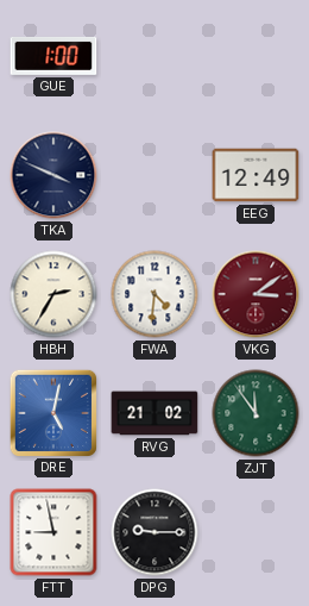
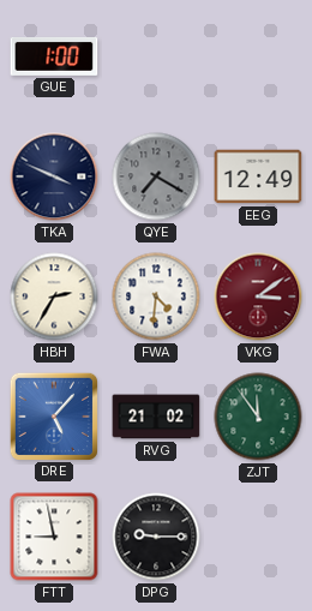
QYE: none -> 7:20 (156, 176)
DRE: 5:02 -> 5:07 (53, 415)
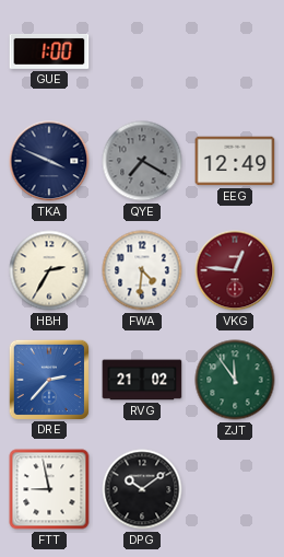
VKG: 3:09 -> 12:46 (235, 270)
DRE: 5:07 -> 2:37 (48, 379)
DPG: 9:15 -> 10:09 (142, 489)
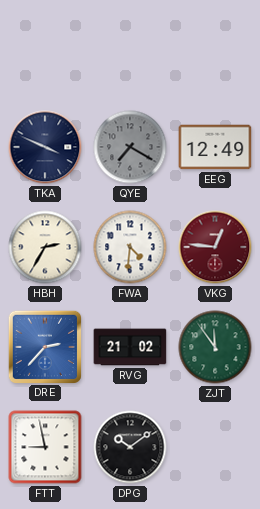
GUE: 1:00 -> none (49, 51)
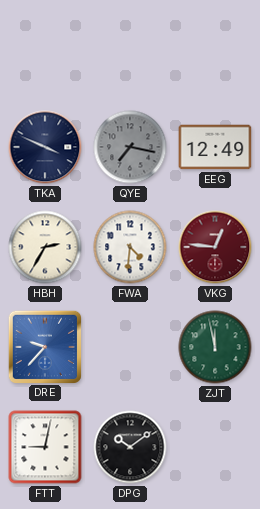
QYE: 7:20 -> 7:17 (130, 147)
DRE: 2:37 -> 9:37 (44, 346)
RVG: 21:02 -> none (130, 347)
ZJT: 11:54 -> 11:58 (215, 347)
FTT: 8:58 -> 9:02 (45, 447)
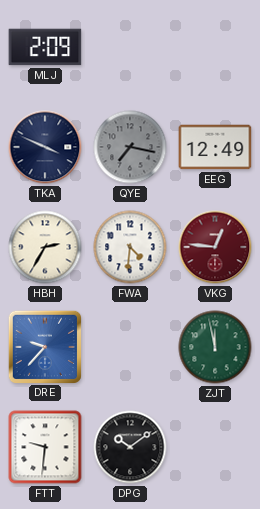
MLJ: none -> 2:09 (45, 47)
FTT: 9:02 -> 9:31 (45, 447)
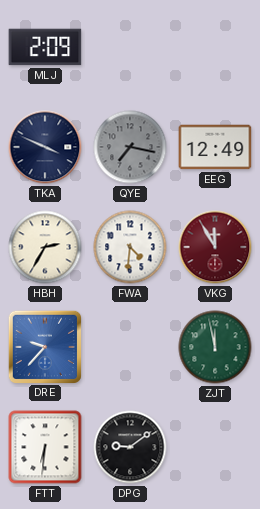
VKG: 12:46 -> 11:55 (215, 247)
FTT: 9:31 -> 6:31 (45, 447)
DPG: 10:09 -> 9:09 (130, 447)
